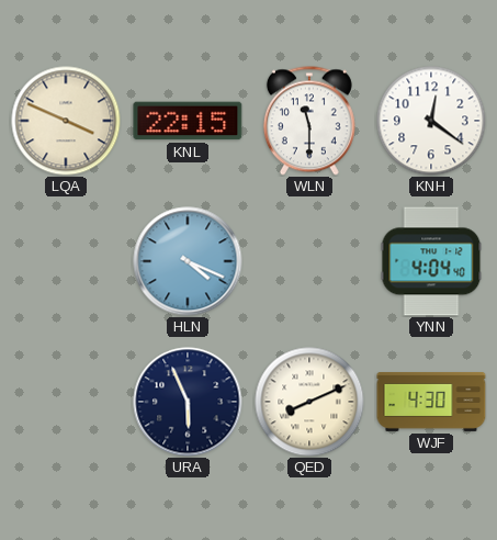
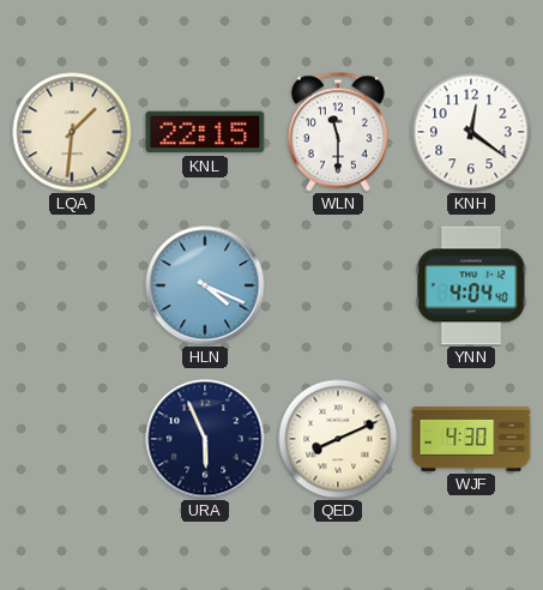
LQA: 3:49 -> 1:31 (72, 132)
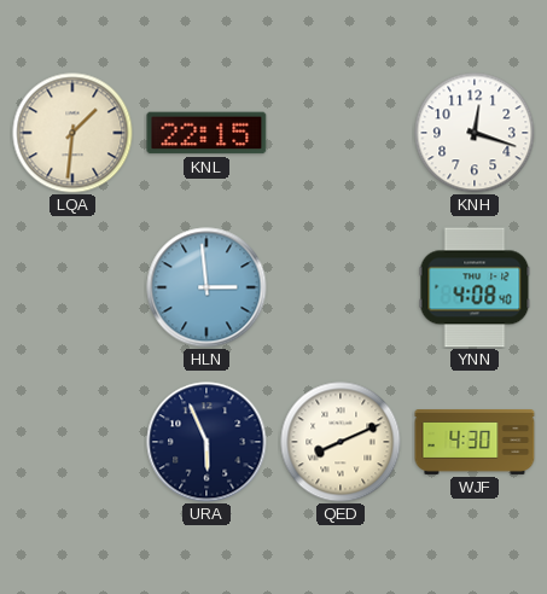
WLN: 11:30 -> none (338, 132)
KNH: 12:21 -> 12:18 (475, 133)
HLN: 4:19 -> 2:59 (206, 287)
YNN: 4:04 -> 4:08 (475, 287)
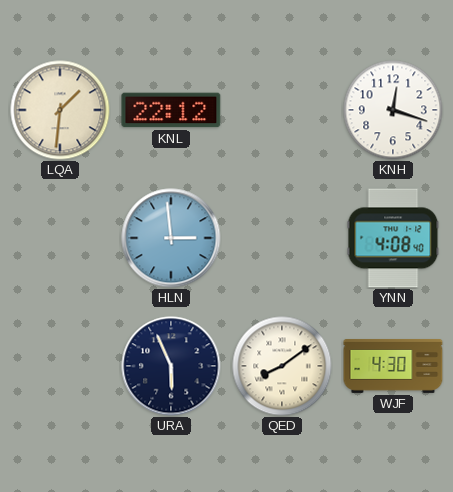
KNL: 22:15 -> 22:12 (171, 110)
QED: 8:11 -> 8:09 (282, 366)
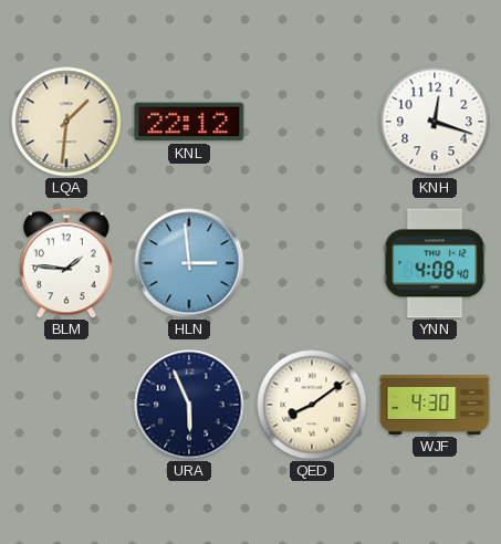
BLM: none -> 1:46 (66, 263)
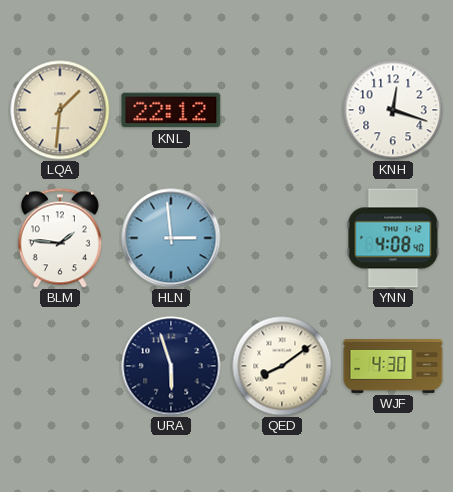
URA: 5:56 -> 5:57 (171, 366)
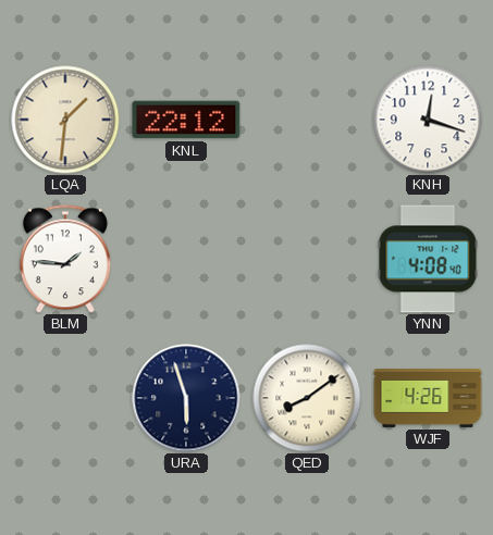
HLN: 2:59 -> none (171, 238)
WJF: 4:30 -> 4:26 (428, 399)
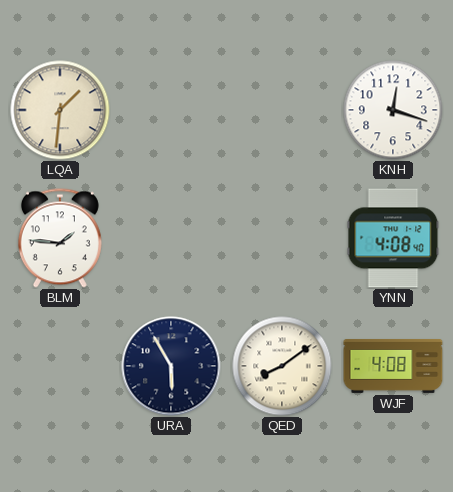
KNL: 22:12 -> none (186, 120)
URA: 5:57 -> 5:55 (171, 366)
WJF: 4:26 -> 4:08 (393, 367)
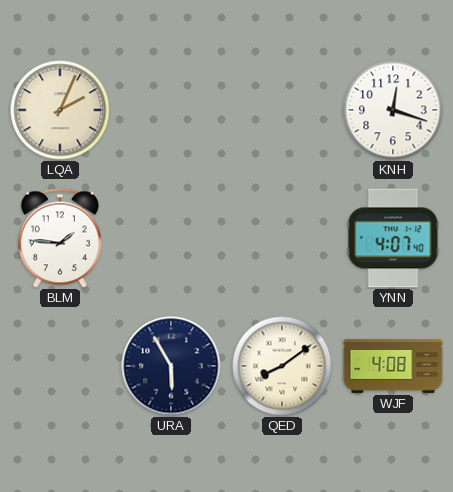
LQA: 1:31 -> 2:04 (60, 110)
YNN: 4:08 -> 4:07 (393, 238)
